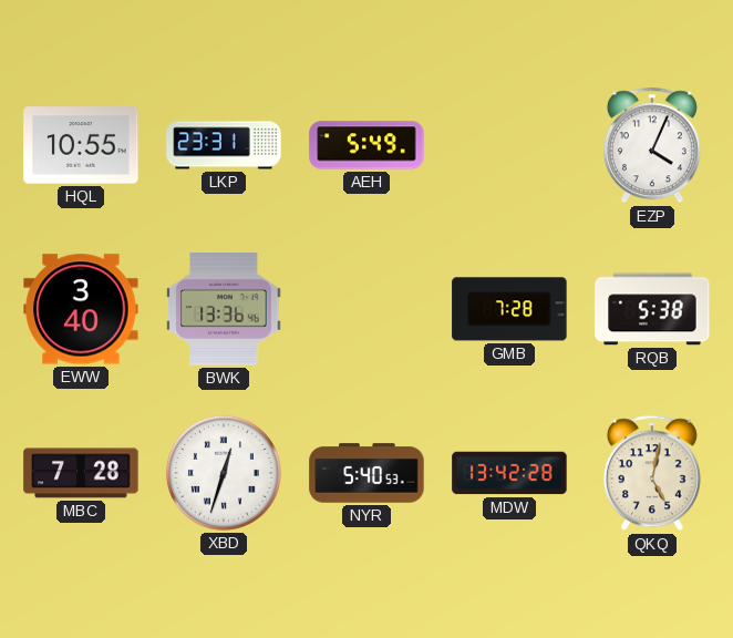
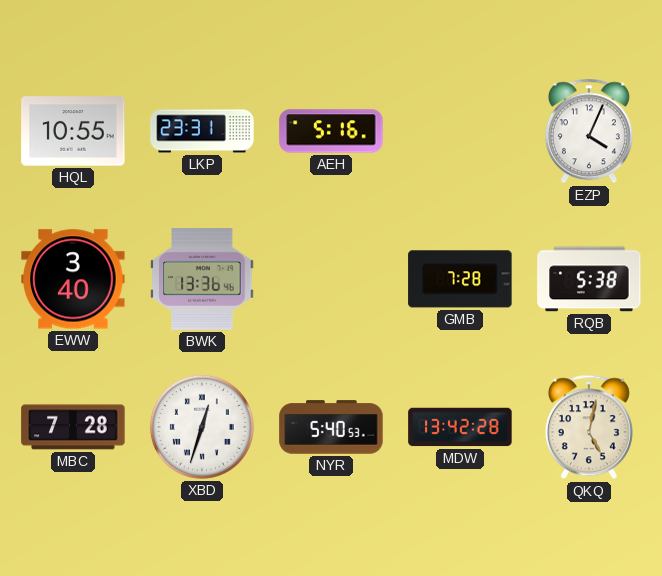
AEH: 5:49 -> 5:16 (331, 131)
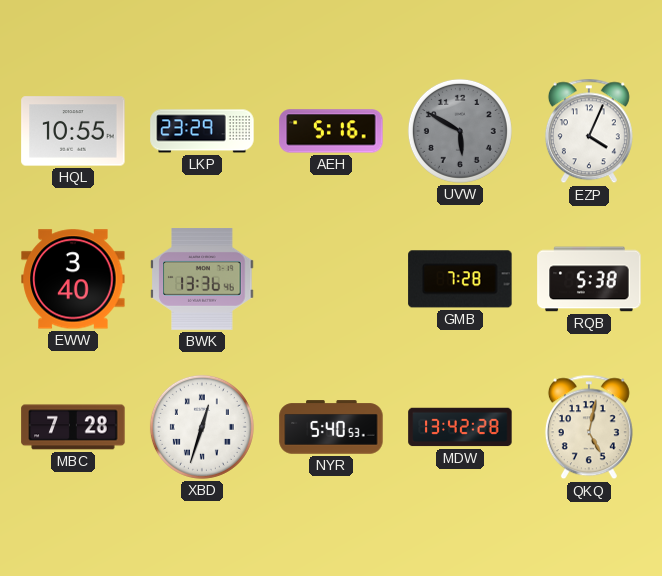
LKP: 23:31 -> 23:29 (202, 131)
UVW: none -> 5:50 (460, 131)
